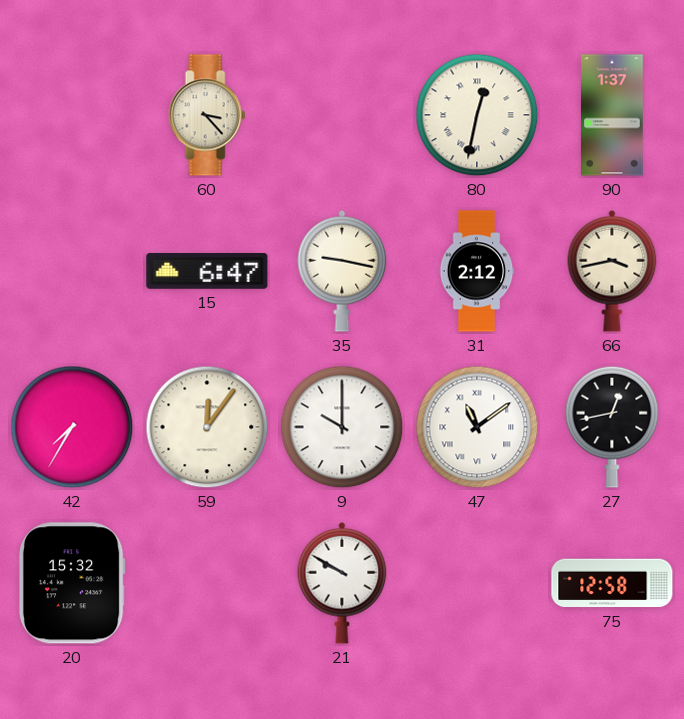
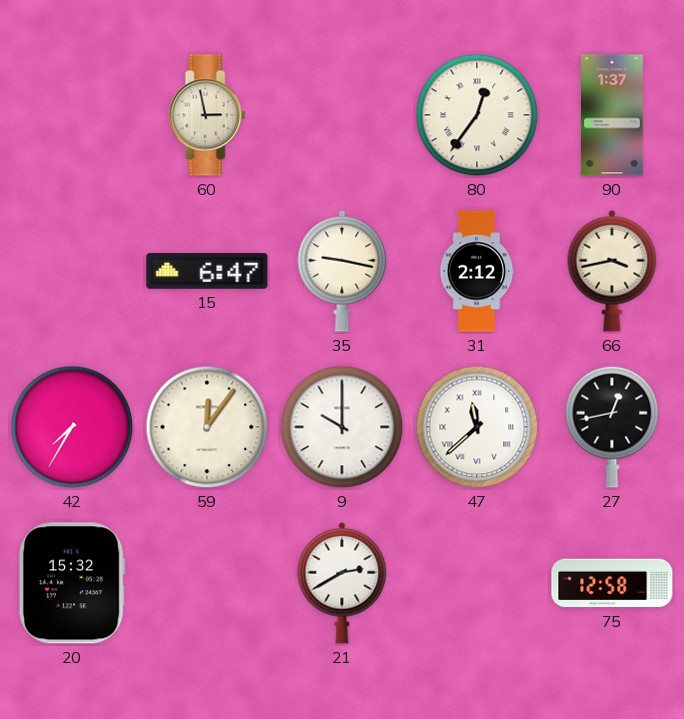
60: 3:23 -> 2:58 (207, 115)
80: 12:32 -> 12:36 (477, 115)
47: 11:09 -> 11:38 (477, 427)
21: 9:50 -> 2:40 (342, 583)
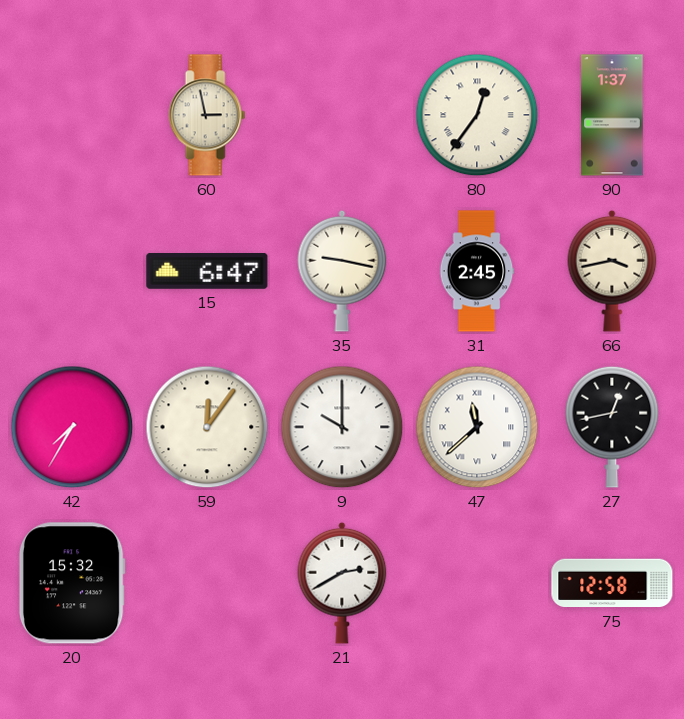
31: 2:12 -> 2:45 (477, 271)
